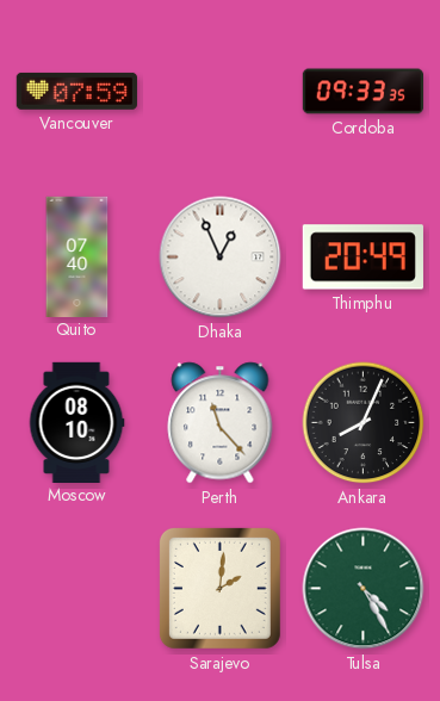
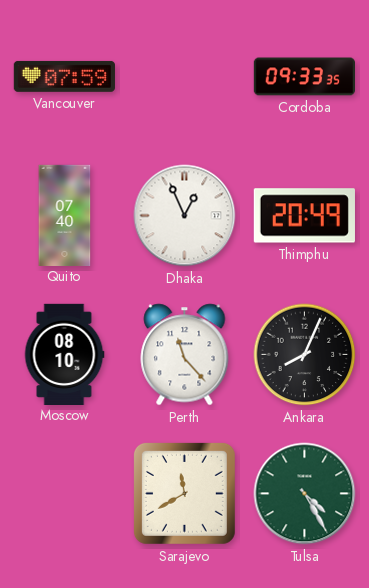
Sarajevo: 2:01 -> 11:40 (184, 493)
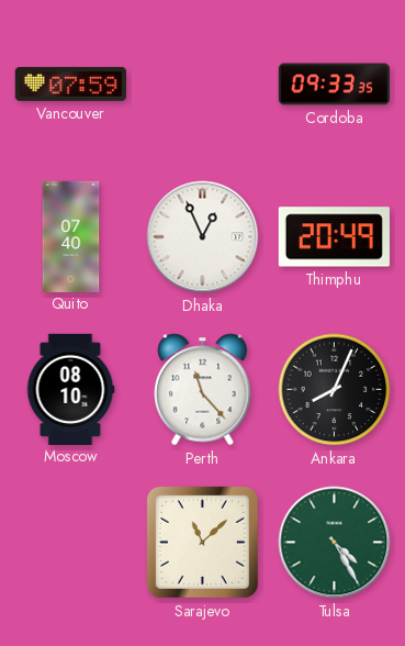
Sarajevo: 11:40 -> 11:08 (202, 542)
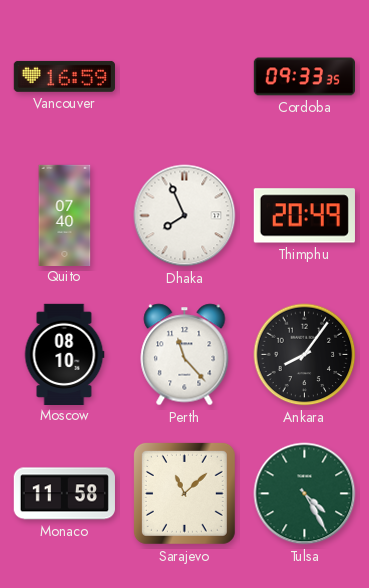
Vancouver: 07:59 -> 16:59 (64, 76)
Dhaka: 12:56 -> 7:56 (185, 216)
Ankara: 8:04 -> 8:06 (305, 355)
Monaco: none -> 11:58 (64, 494)
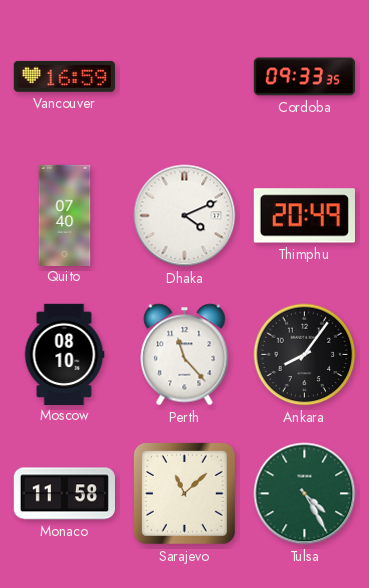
Dhaka: 7:56 -> 4:11 (185, 216)
